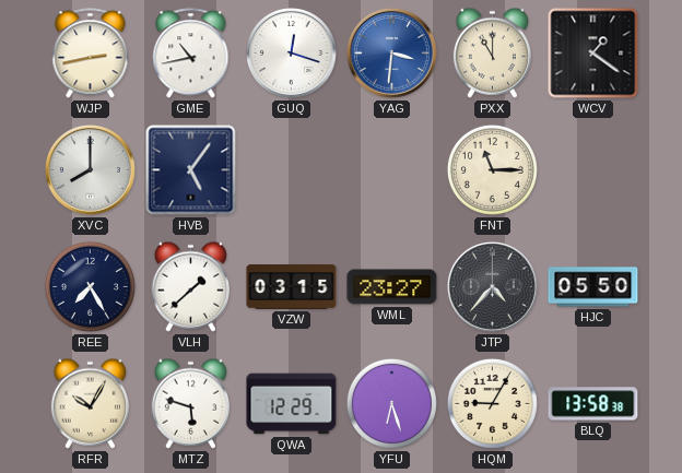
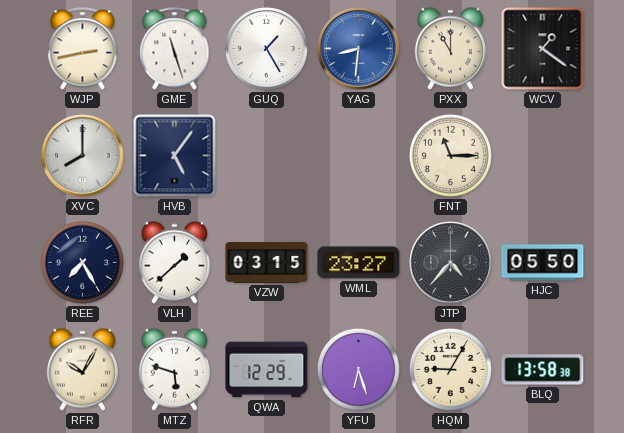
GME: 10:43 -> 11:27 (175, 49)
GUQ: 12:18 -> 1:25 (267, 49)
YAG: 3:31 -> 8:31 (359, 49)
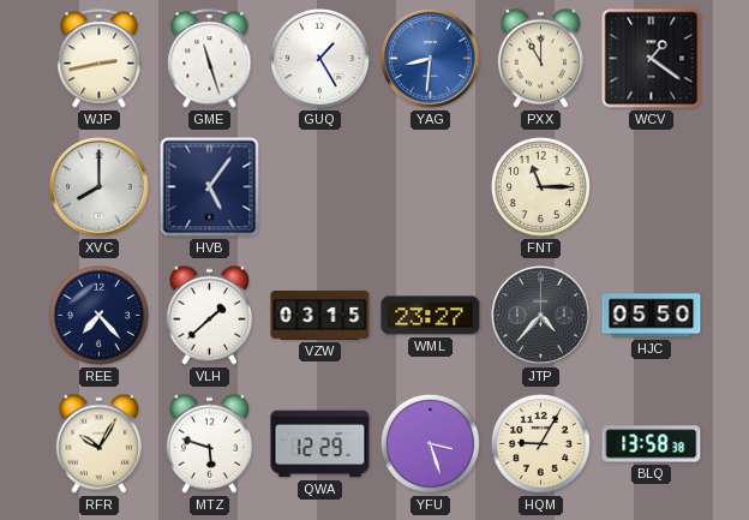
REE: 7:25 -> 7:23 (98, 315)
YFU: 6:27 -> 3:27 (430, 443)
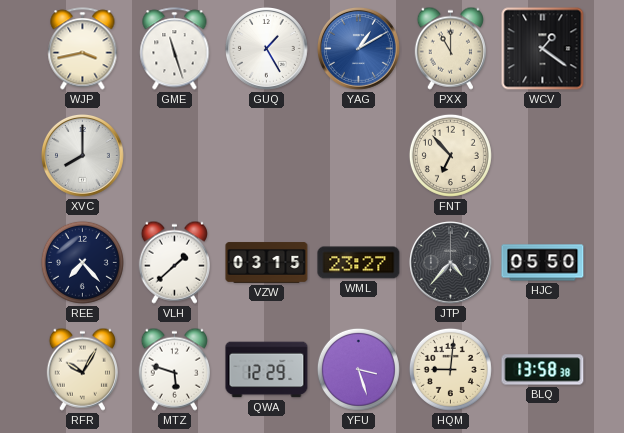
WJP: 2:43 -> 3:43 (83, 49)
YAG: 8:31 -> 1:10 (359, 49)
HVB: 5:06 -> none (210, 187)
FNT: 11:15 -> 6:53 (450, 155)
HQM: 9:05 -> 9:01 (450, 369)
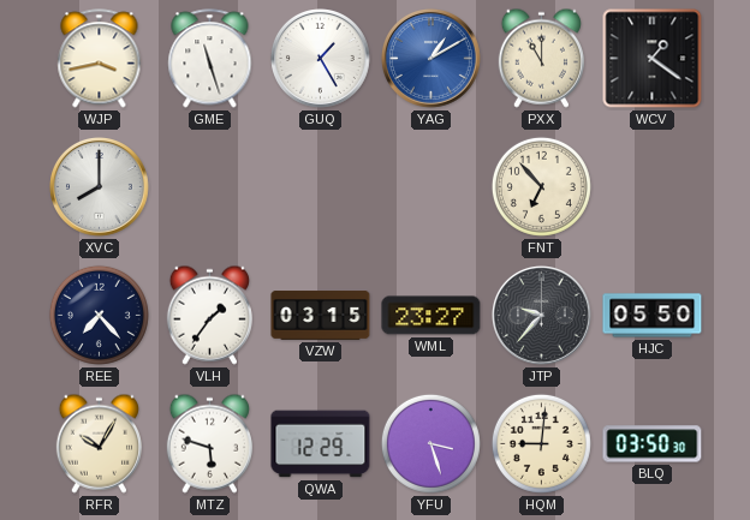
VLH: 1:38 -> 1:36 (209, 315)
JTP: 4:37 -> 9:37 (542, 316)
BLQ: 13:58 -> 03:50 (653, 444)
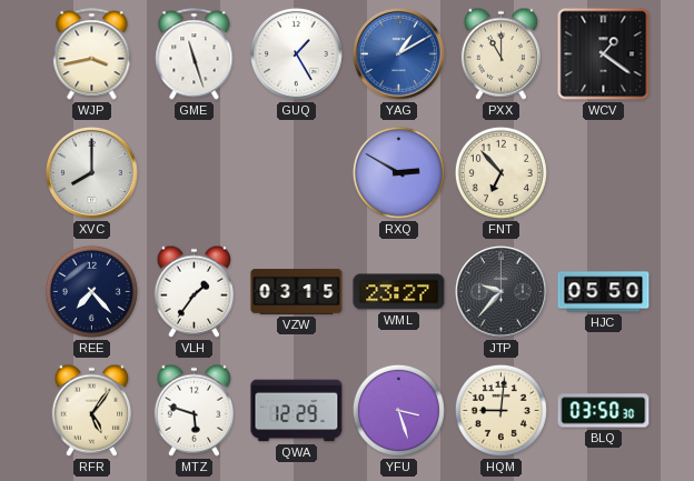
RXQ: none -> 2:50 (398, 172)
RFR: 10:05 -> 5:06 (91, 410)
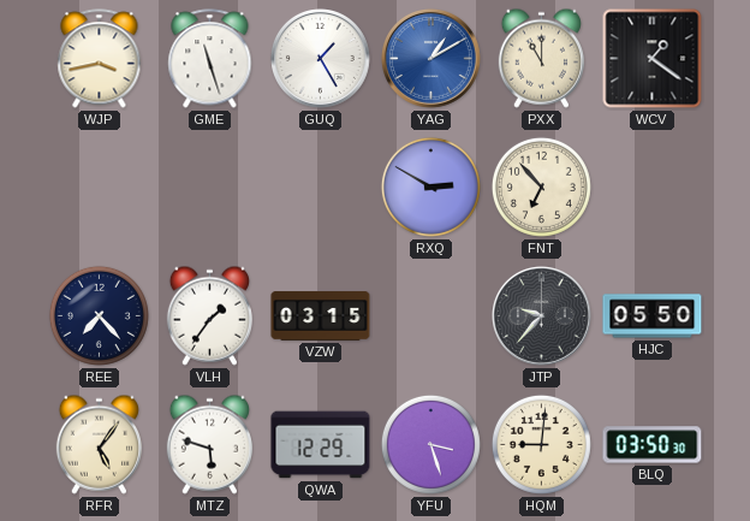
XVC: 8:00 -> none (92, 173)
WML: 23:27 -> none (399, 292)
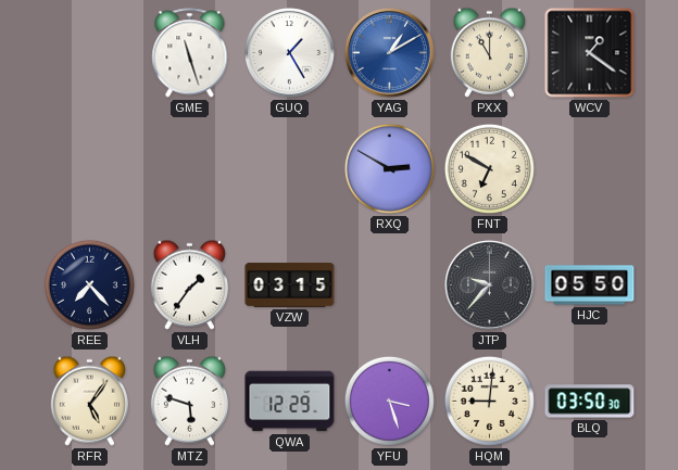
WJP: 3:43 -> none (100, 59)
FNT: 6:53 -> 6:50 (489, 168)
